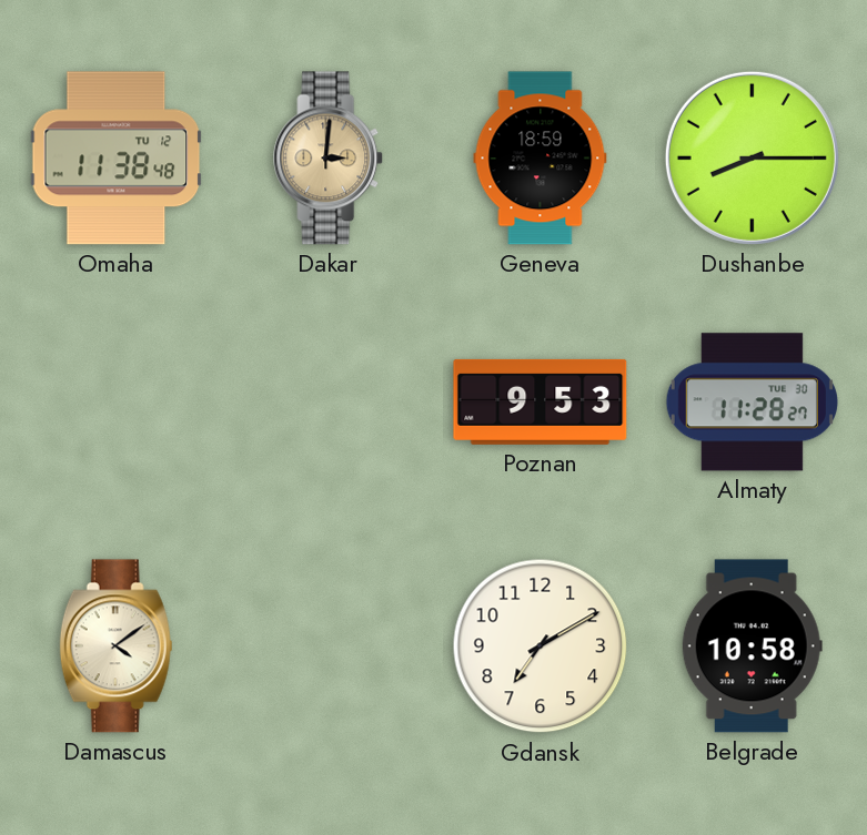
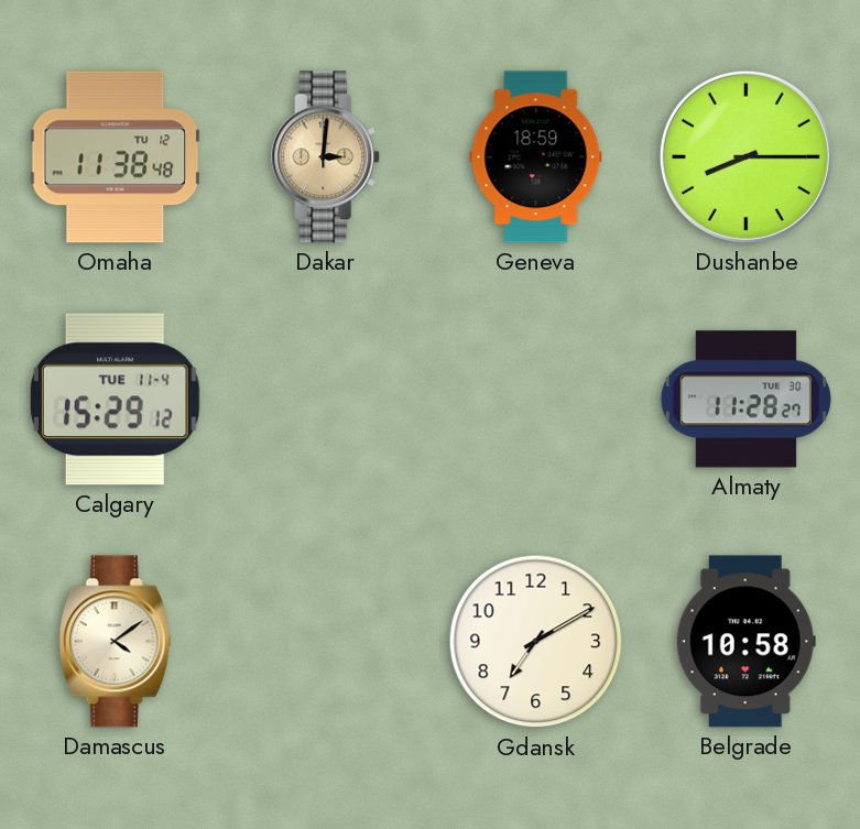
Calgary: none -> 15:29 (115, 400)
Poznan: 9:53 -> none (541, 401)
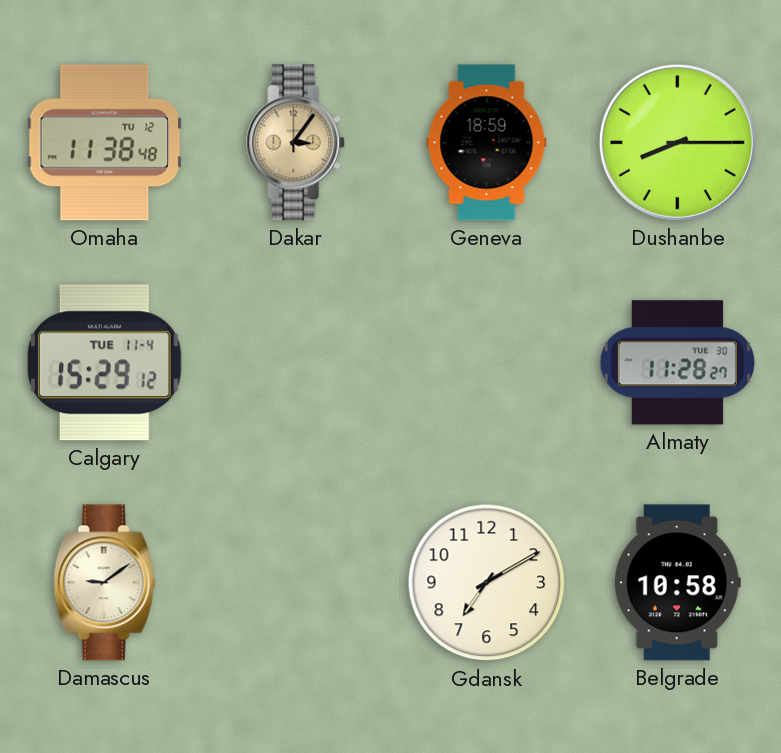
Dakar: 3:01 -> 3:06 (296, 143)
Damascus: 4:09 -> 9:09 (105, 583)
